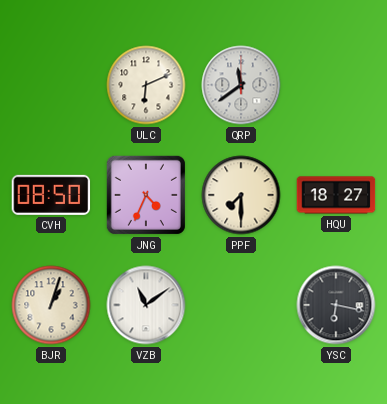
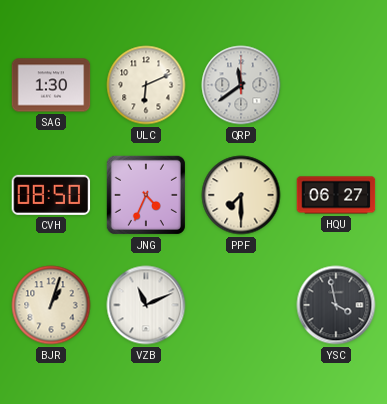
SAG: none -> 1:30 (51, 85)
HQU: 18:27 -> 06:27 (336, 195)
VZB: 11:09 -> 11:11 (146, 305)
YSC: 6:17 -> 3:58 (336, 305)
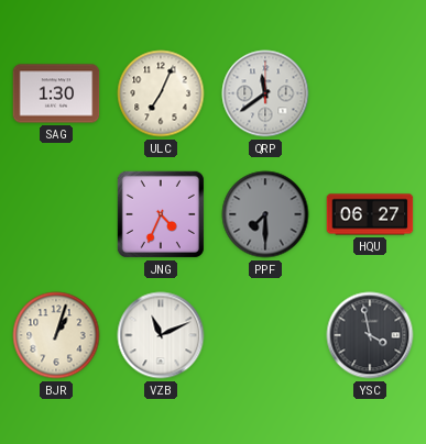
ULC: 6:11 -> 7:04 (161, 93)
CVH: 08:50 -> none (51, 195)
PPF dial: cream -> grey (265, 214)
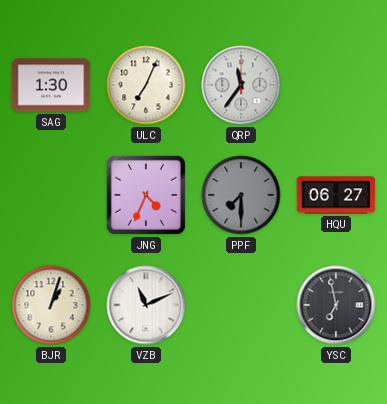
QRP: 11:39 -> 11:36 (241, 85)
YSC: 3:58 -> 6:58 (336, 305)
